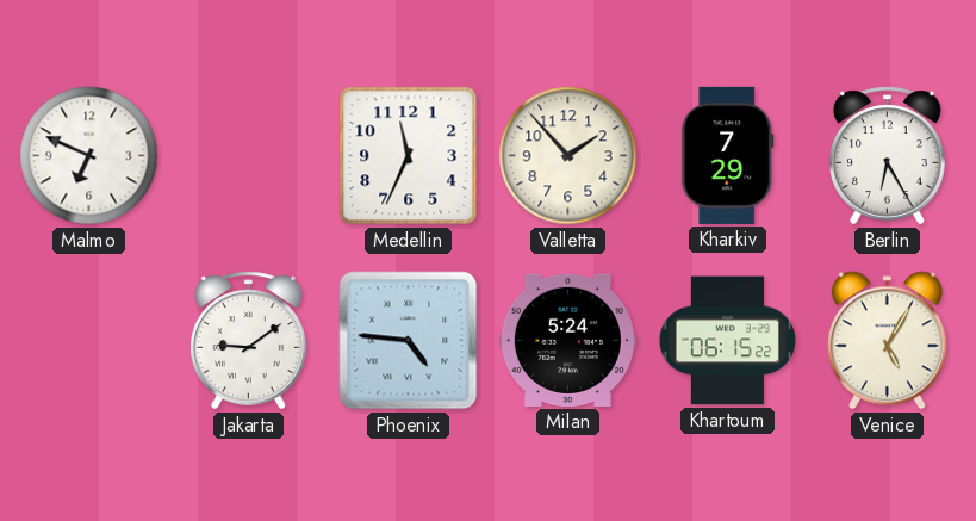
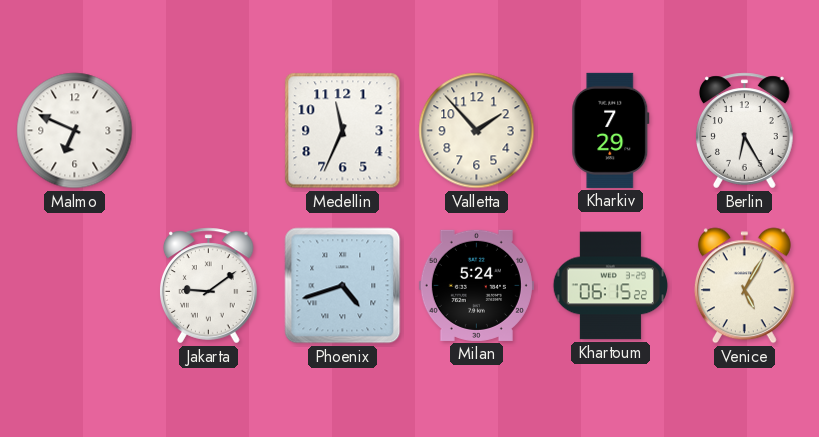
Phoenix: 4:46 -> 4:42 (343, 286)
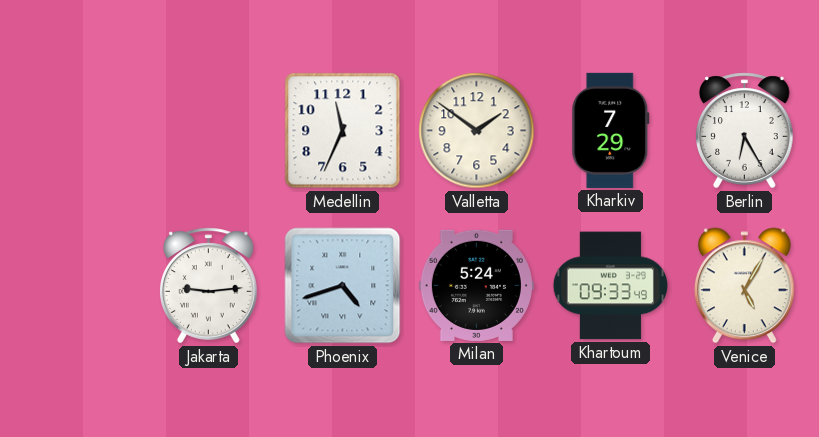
Malmo: 6:49 -> none (75, 131)
Valletta: 1:53 -> 1:51 (477, 131)
Jakarta: 9:09 -> 9:14 (209, 286)
Khartoum: 06:15 -> 09:33 (611, 286)
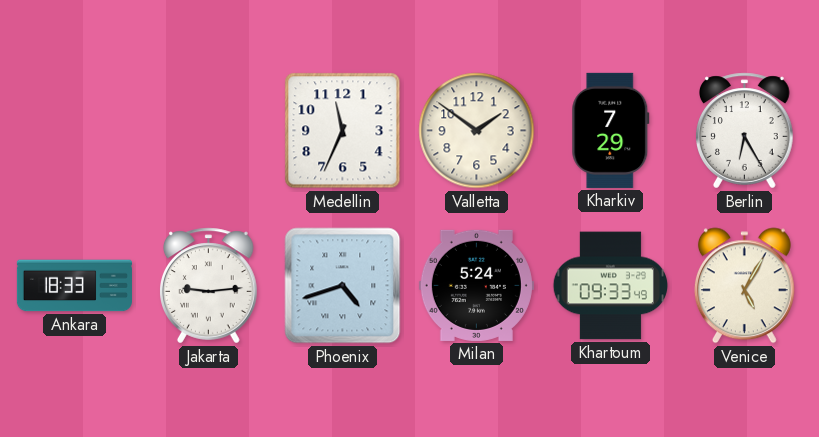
Ankara: none -> 18:33 (74, 286)
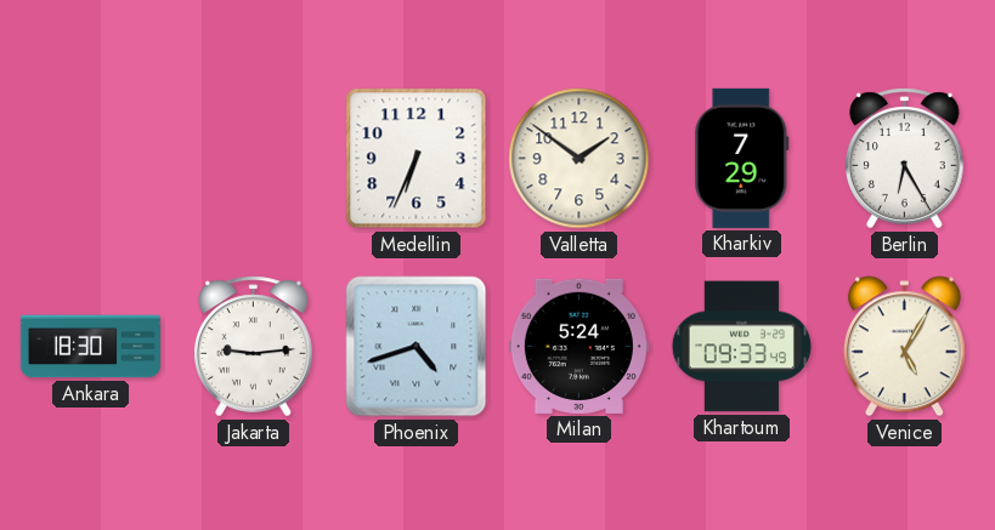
Medellin: 11:34 -> 6:34 (417, 159)
Ankara: 18:33 -> 18:30 (90, 347)
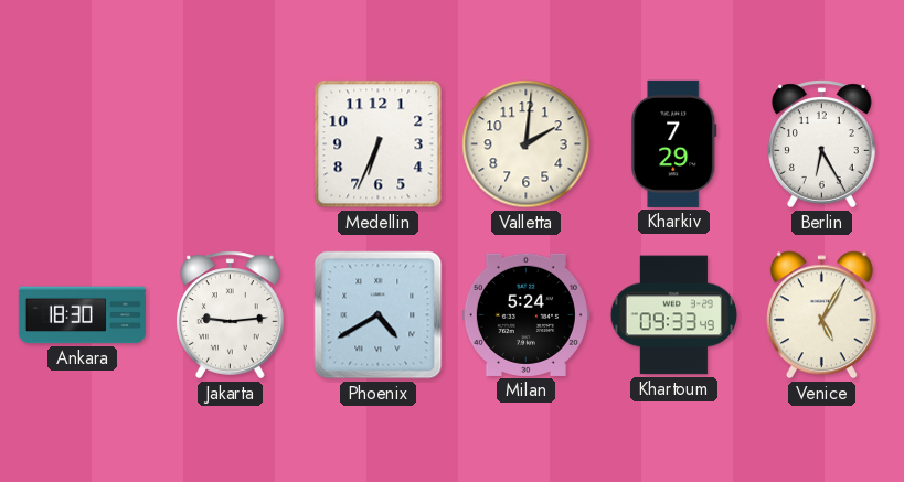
Valletta: 1:51 -> 2:01 (527, 144)
Phoenix: 4:42 -> 4:40 (379, 315)
